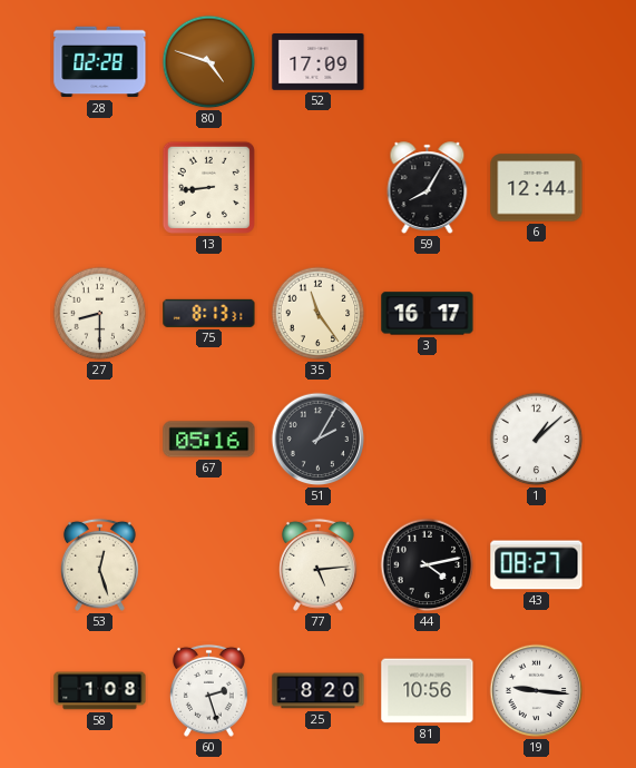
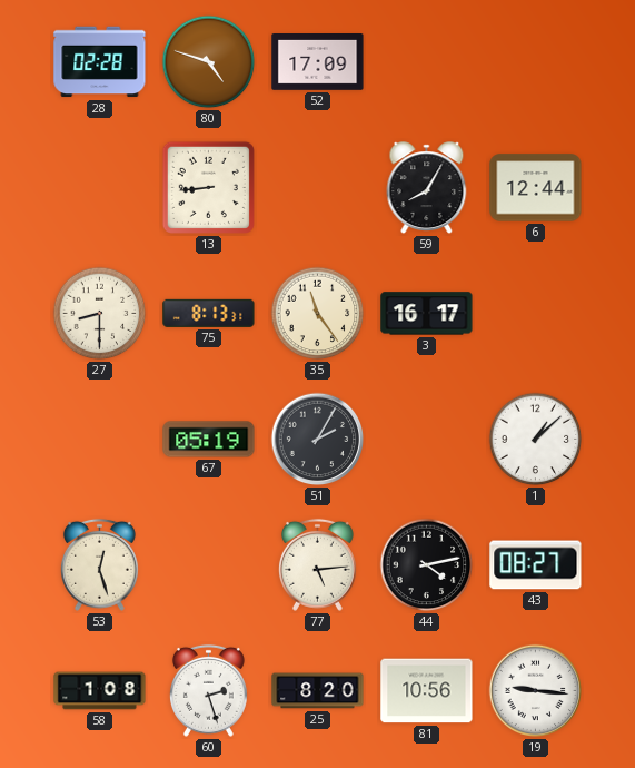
67: 05:16 -> 05:19 (209, 440)
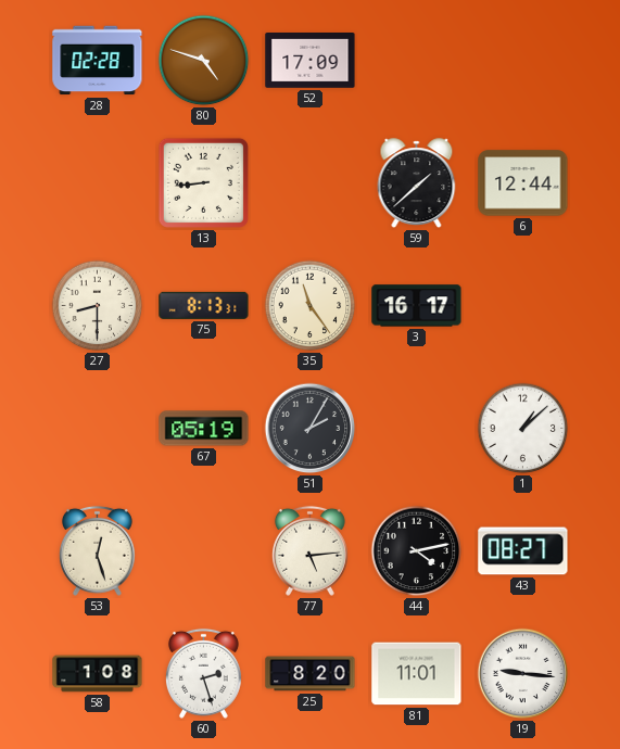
59: 8:05 -> 1:38 (417, 183)
81: 10:56 -> 11:01 (417, 674)
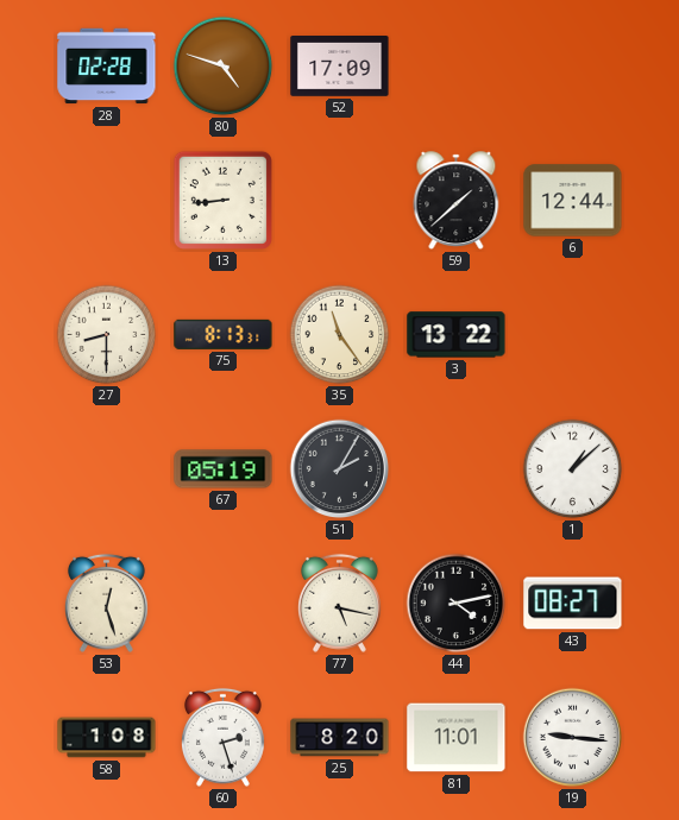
3: 16:17 -> 13:22 (457, 335)
77: 5:14 -> 5:17 (339, 603)
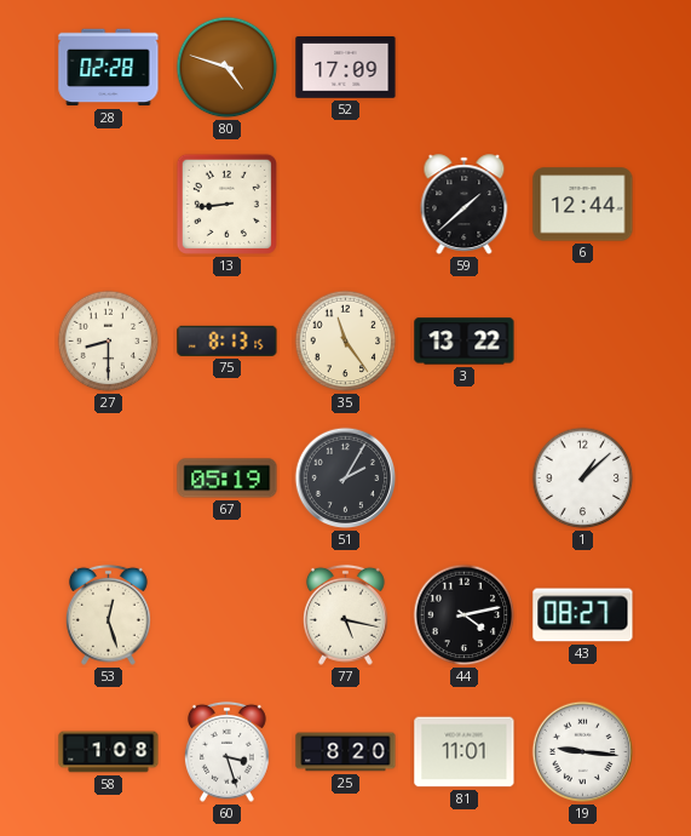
75: 8:13:31 -> 8:13:15 (228, 340)
60: 2:27 -> 3:27 (226, 751)
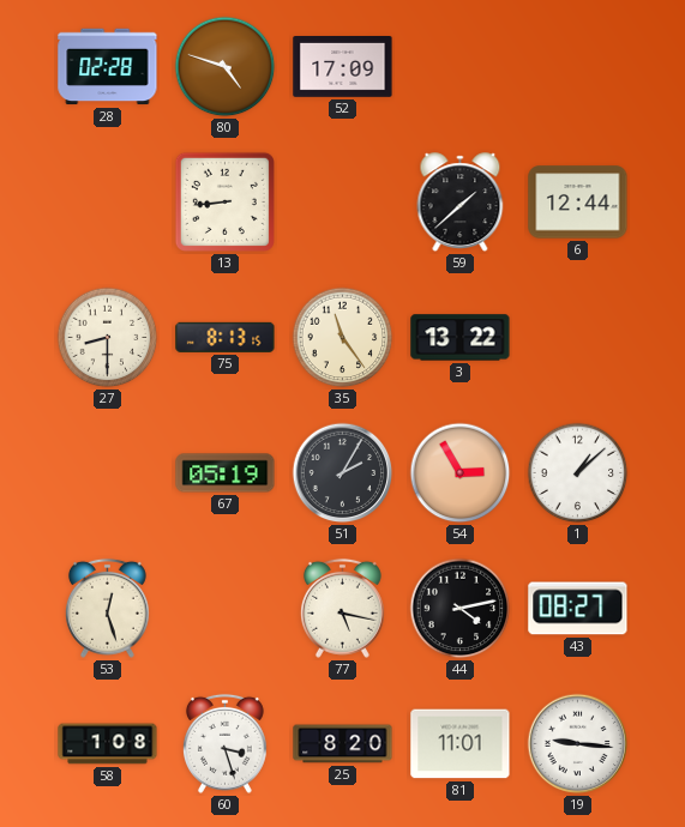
54: none -> 2:55 (461, 473)
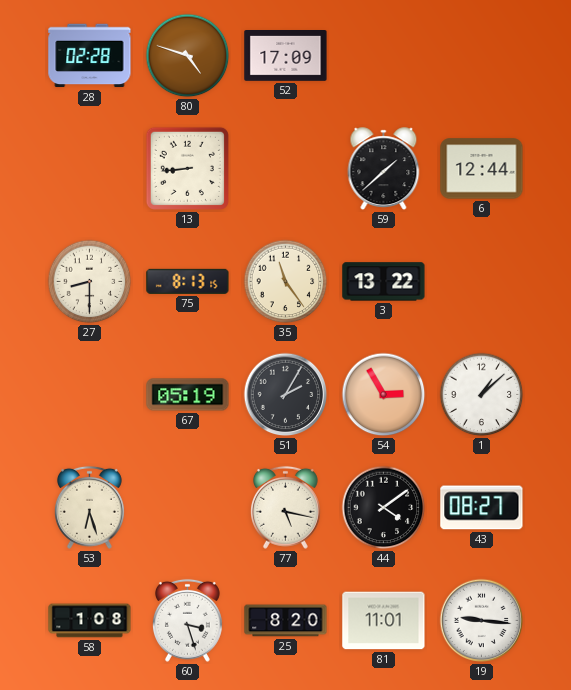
53: 12:27 -> 6:27 (89, 507)
44: 4:13 -> 4:09 (384, 508)
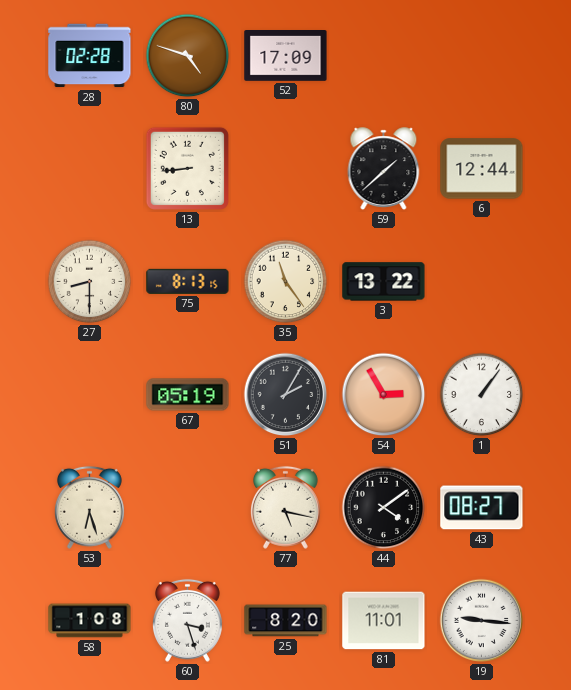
1: 1:08 -> 1:06 (482, 395)
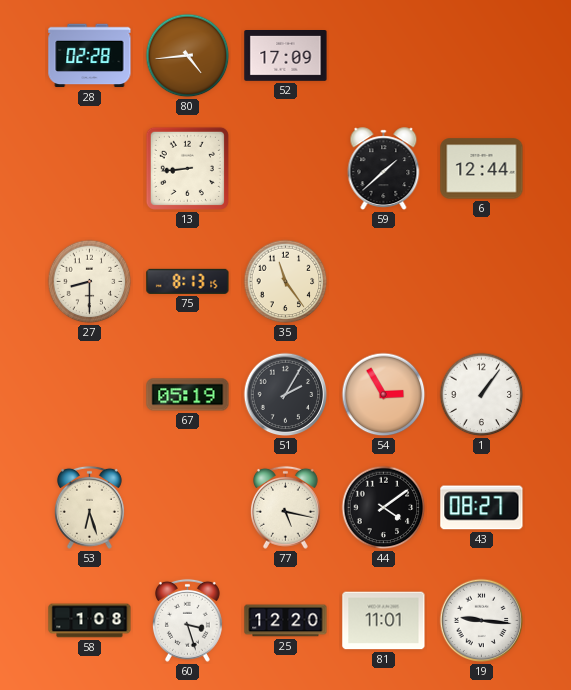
80: 4:48 -> 4:44 (188, 56)
3: 13:22 -> none (384, 282)
25: 8:20 -> 12:20 (286, 621)
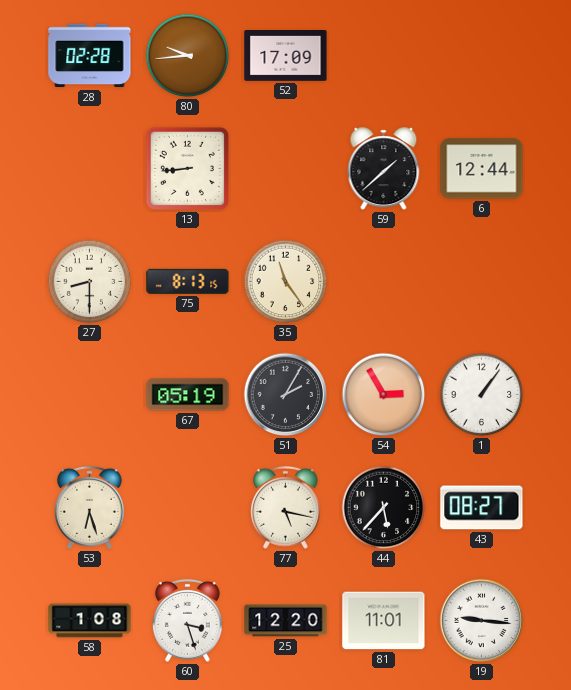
80: 4:44 -> 9:44 (188, 56)
44: 4:09 -> 5:37 (384, 508)
